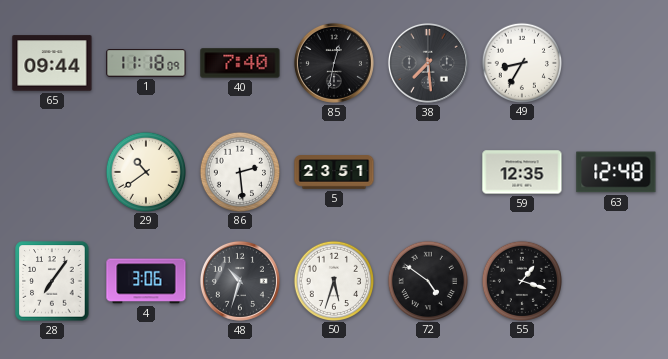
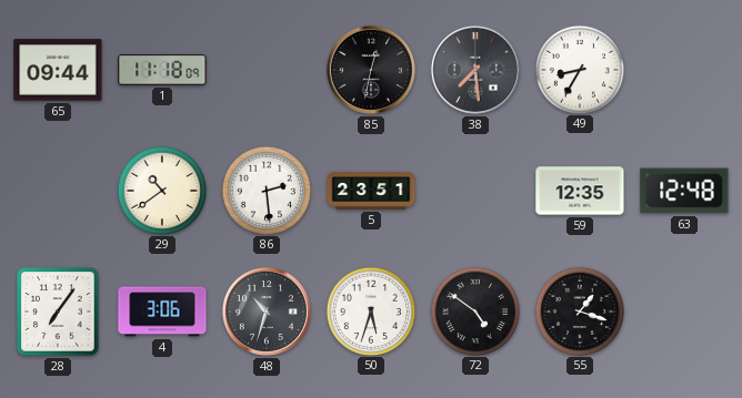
40: 7:40 -> none (240, 63)
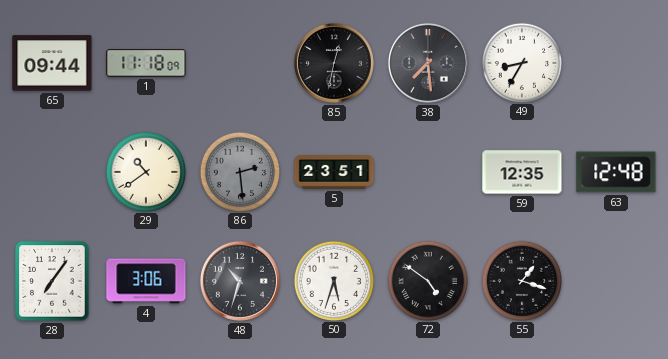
86 dial: white -> grey (239, 171)
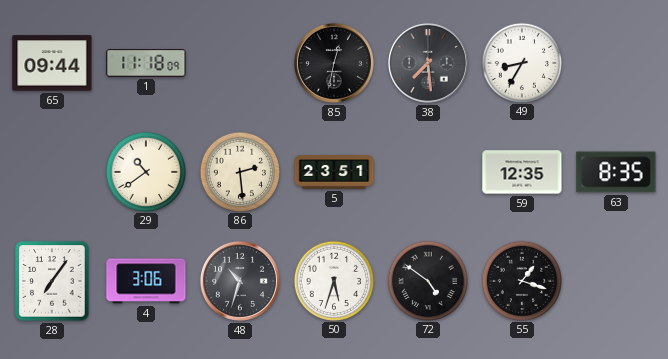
86 dial: grey -> cream (239, 171)
63: 12:48 -> 8:35 (616, 172)
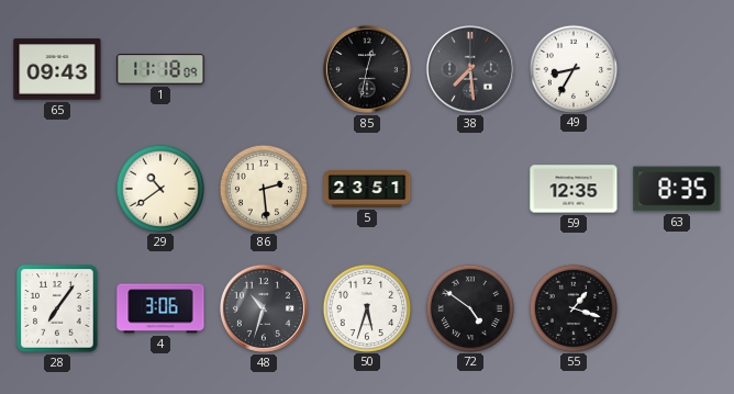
65: 09:44 -> 09:43 (57, 69)
